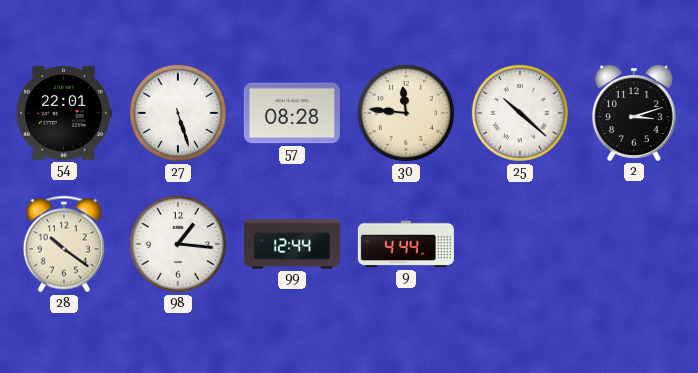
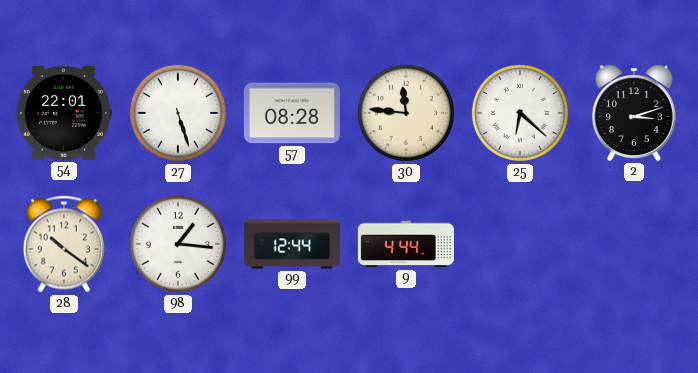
25: 10:22 -> 6:22 (520, 113)
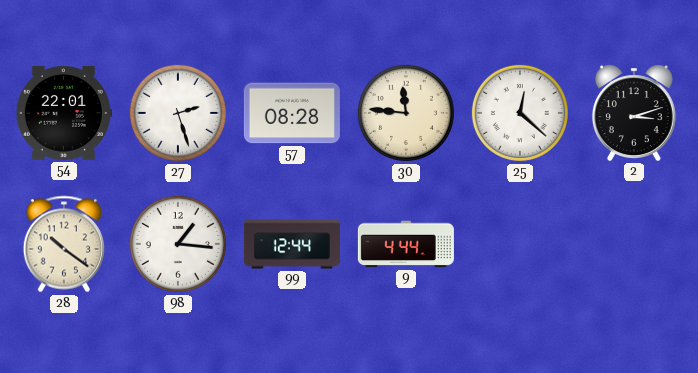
27: 5:27 -> 2:27 (178, 113)
25: 6:22 -> 12:22 (520, 113)
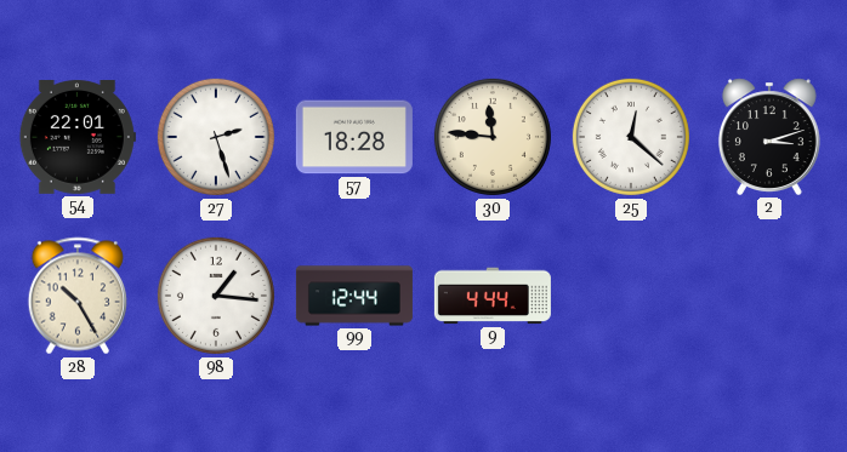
57: 08:28 -> 18:28 (354, 137)
28: 10:21 -> 10:25 (76, 296)
